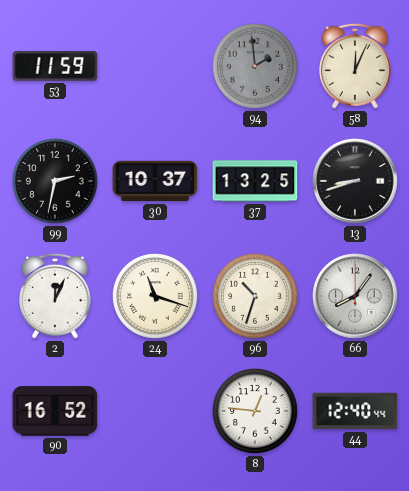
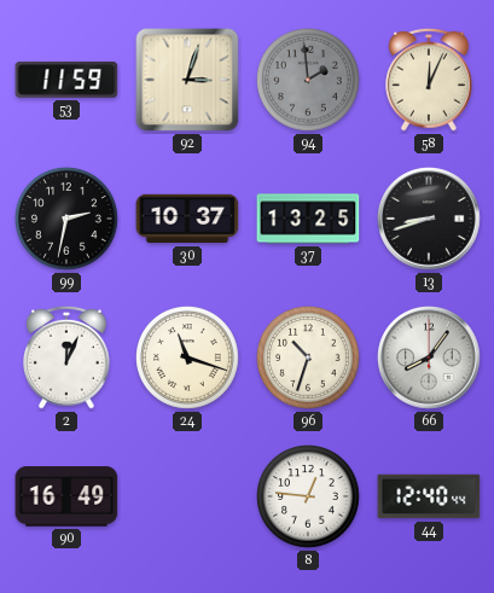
92: none -> 3:03 (187, 80)
90: 16:52 -> 16:49 (66, 496)
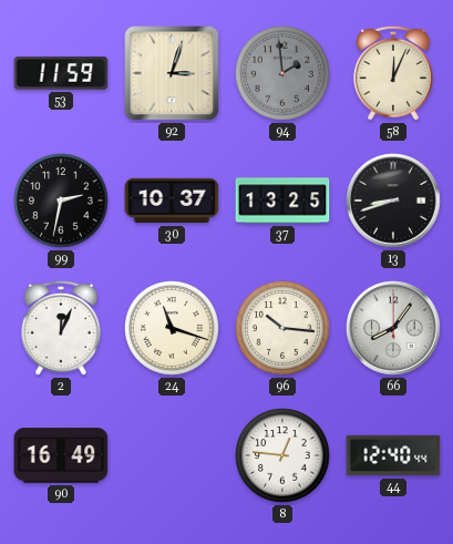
96: 10:33 -> 10:16 (284, 329)
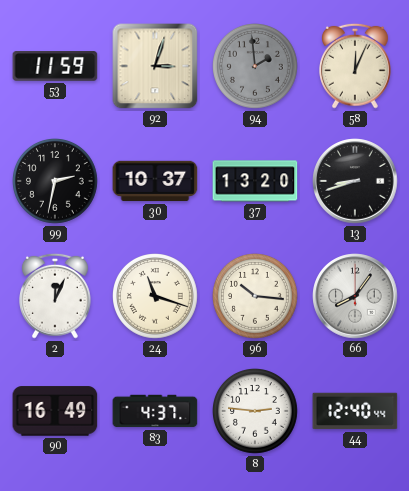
37: 13:25 -> 13:20 (255, 181)
83: none -> 4:37 (155, 411)
8: 12:46 -> 2:46 (256, 412)
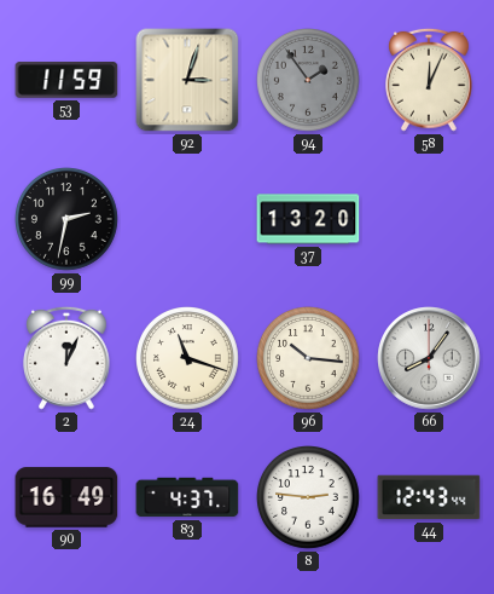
94: 1:59 -> 1:54 (309, 81)
30: 10:37 -> none (155, 181)
13: 8:42 -> none (355, 181)
44: 12:40 -> 12:43 (429, 497)
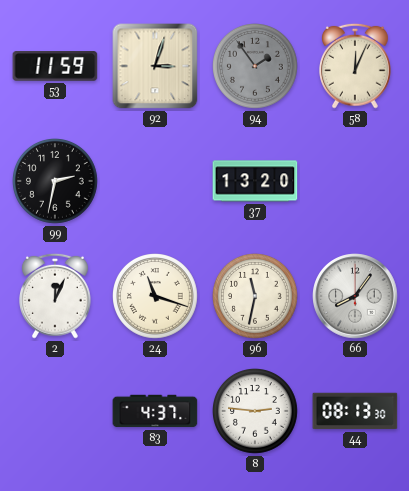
96: 10:16 -> 11:32 (256, 297)
90: 16:49 -> none (66, 497)
44: 12:43 -> 08:13 (355, 411)
